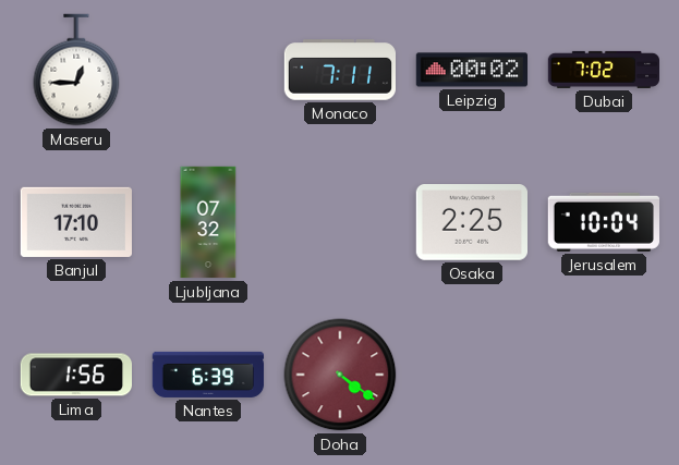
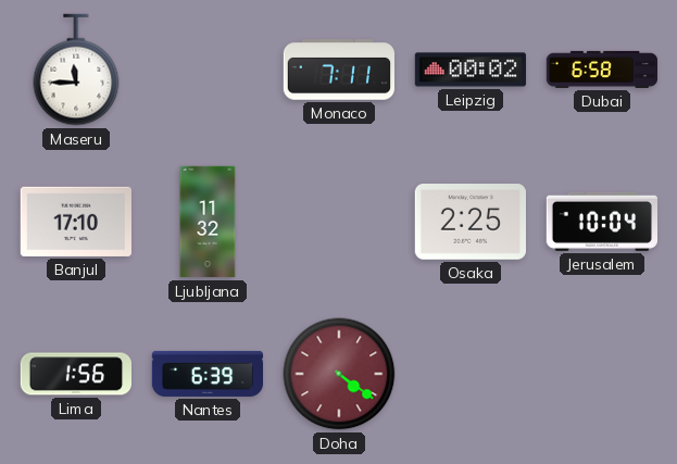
Maseru: 12:45 -> 11:45 (76, 70)
Dubai: 7:02 -> 6:58 (601, 70)
Ljubljana: 07:32 -> 11:32 (208, 222)
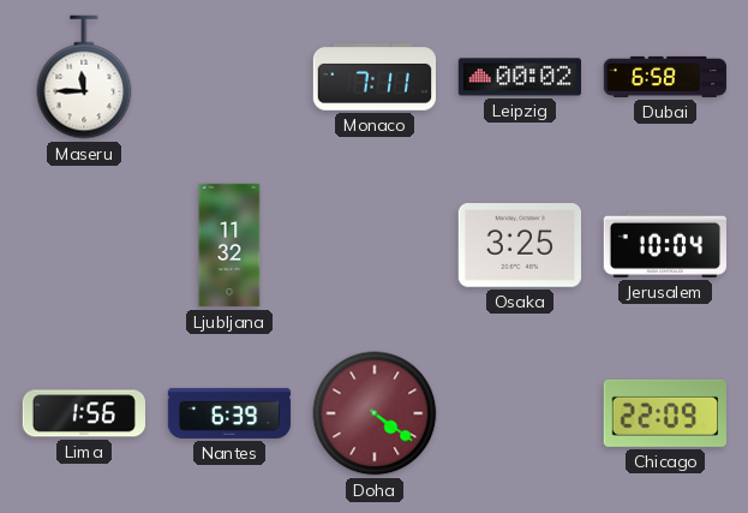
Banjul: 17:10 -> none (76, 222)
Osaka: 2:25 -> 3:25 (519, 246)
Chicago: none -> 22:09 (665, 413)
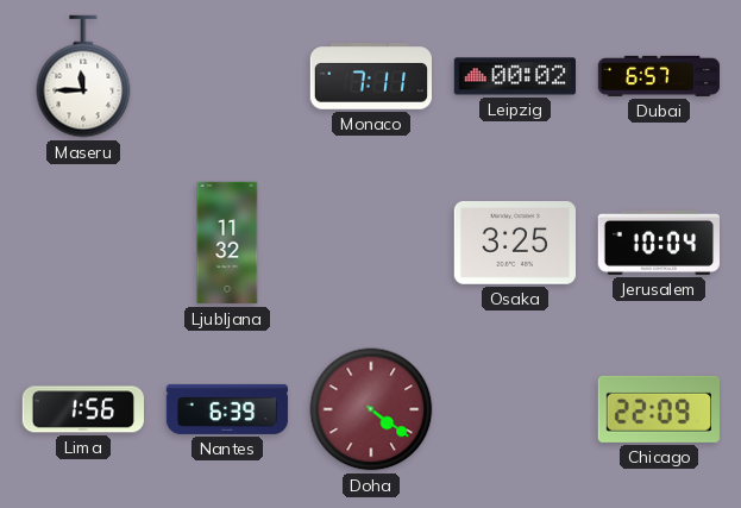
Dubai: 6:58 -> 6:57 (658, 76)
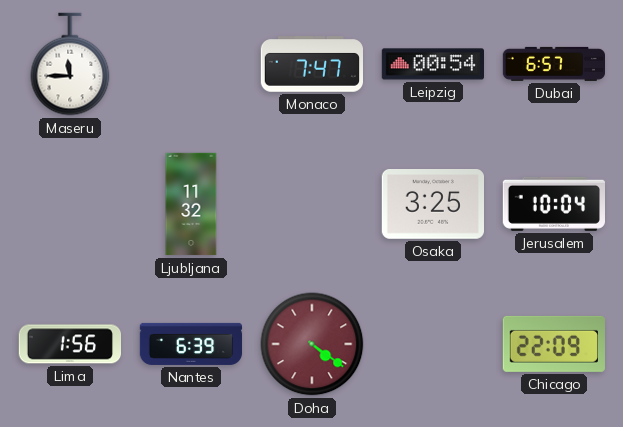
Monaco: 7:11 -> 7:47 (311, 64)
Leipzig: 00:02 -> 00:54 (432, 64)
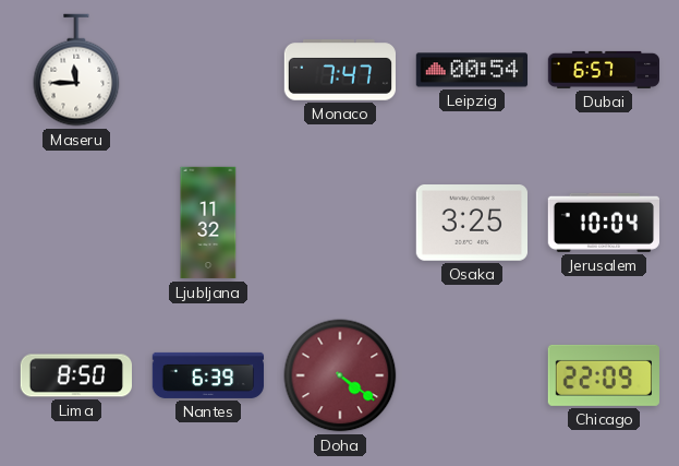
Lima: 1:56 -> 8:50 (75, 375)
